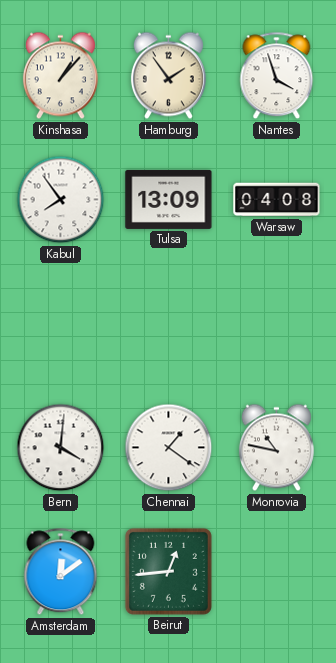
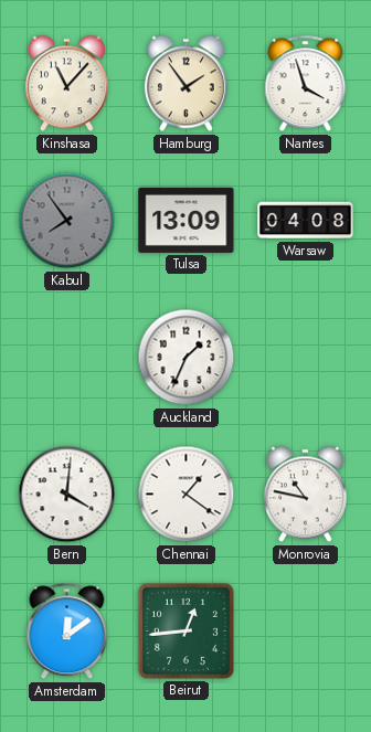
Kinshasa: 1:07 -> 11:07 (66, 84)
Kabul dial: white -> grey (67, 221)
Auckland: none -> 1:34 (187, 358)
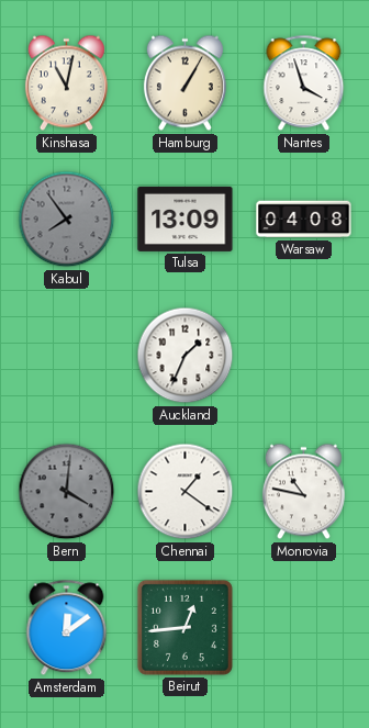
Kinshasa: 11:07 -> 11:02 (66, 83)
Hamburg: 1:54 -> 1:05 (185, 83)
Bern dial: white -> grey (67, 492)
